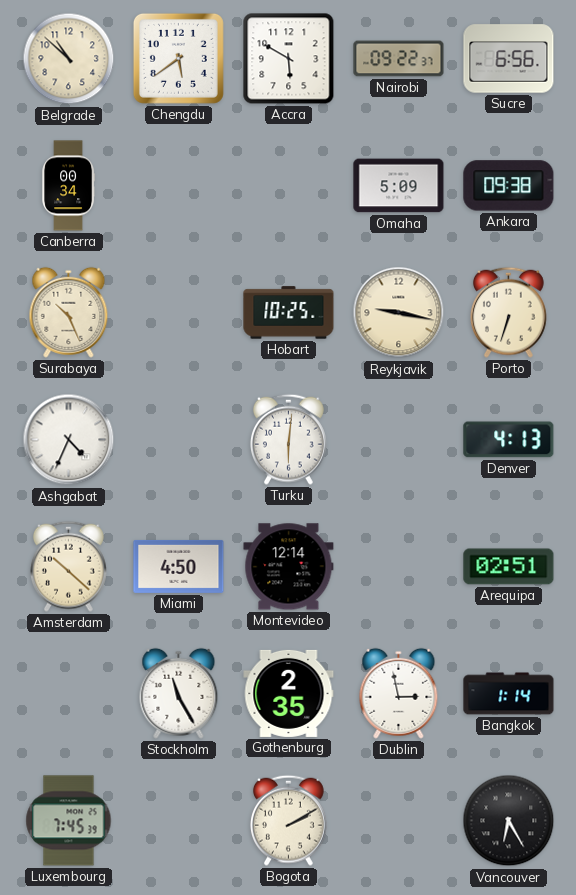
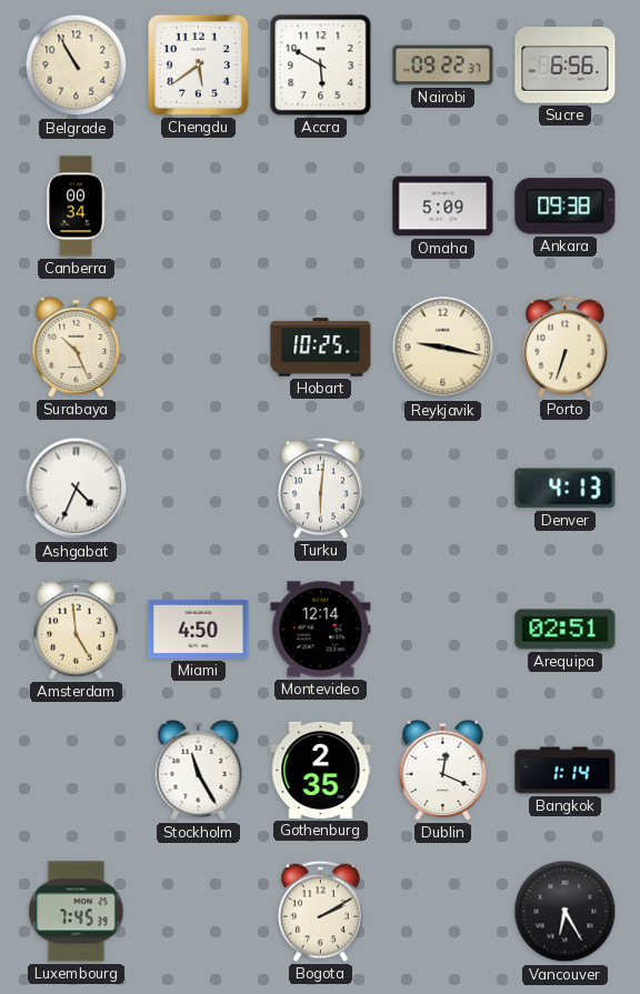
Belgrade: 10:52 -> 10:55 (77, 66)
Amsterdam: 10:22 -> 4:59 (76, 629)
Dublin: 2:58 -> 12:19 (443, 770)
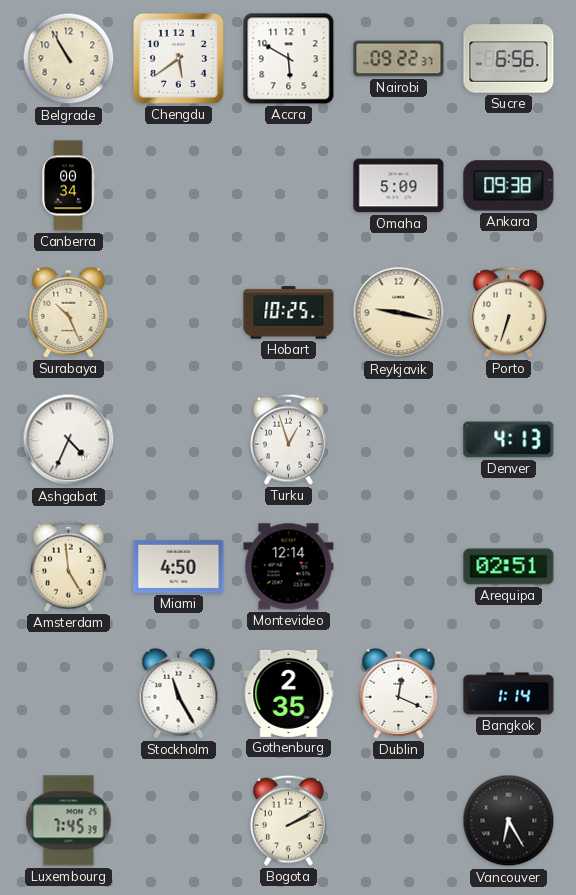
Turku: 6:01 -> 12:57 (288, 439)
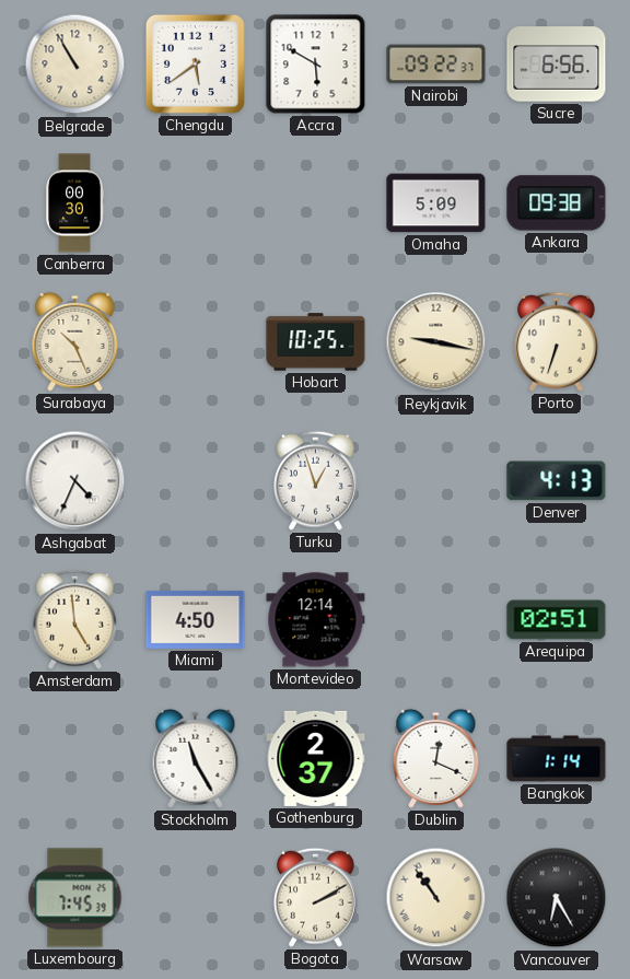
Canberra: 00:34 -> 00:30 (75, 203)
Gothenburg: 2:35 -> 2:37 (316, 758)
Warsaw: none -> 10:54 (436, 898)
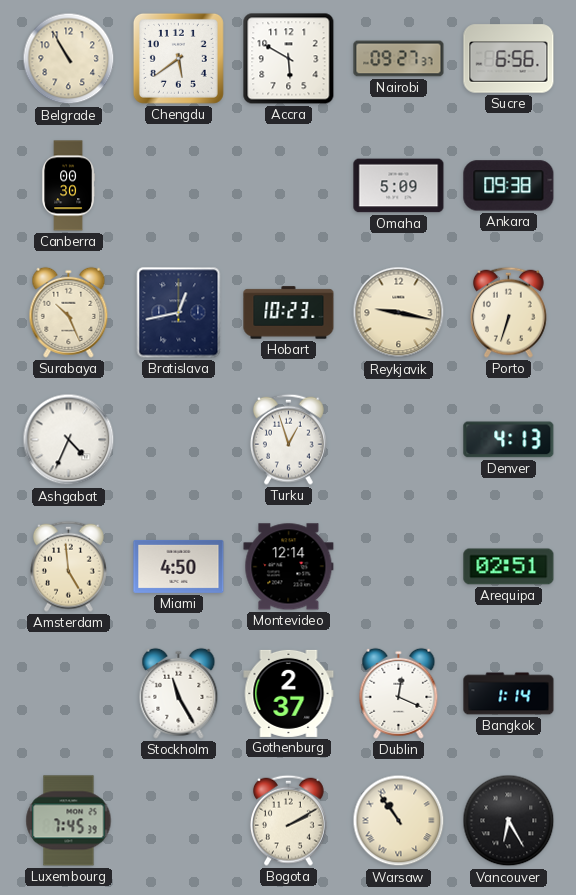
Nairobi: 09:22 -> 09:27 (399, 59)
Bratislava: none -> 12:43 (179, 313)
Hobart: 10:25 -> 10:23 (289, 313)
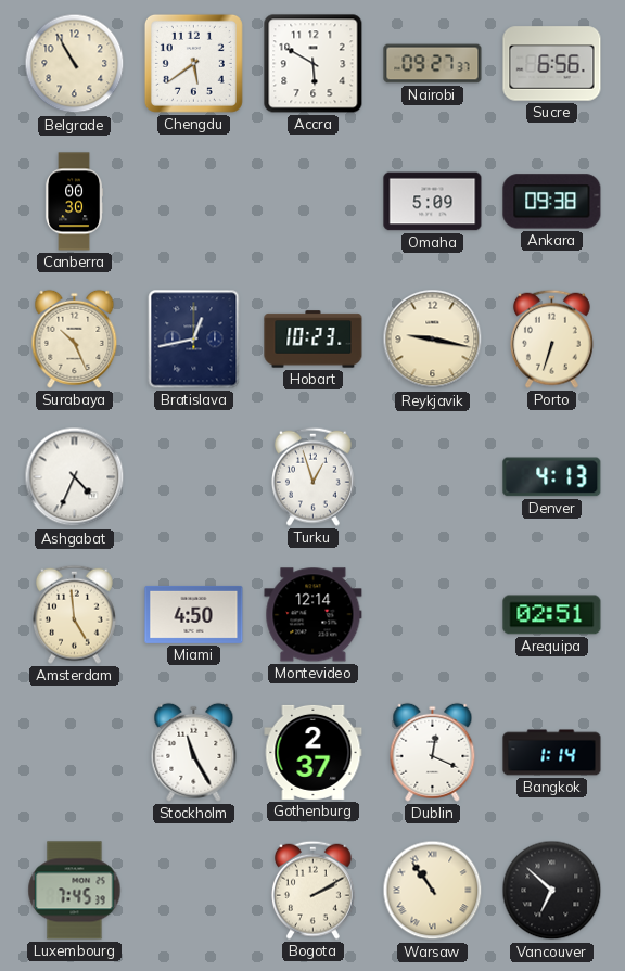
Vancouver: 6:25 -> 6:52 (552, 891)
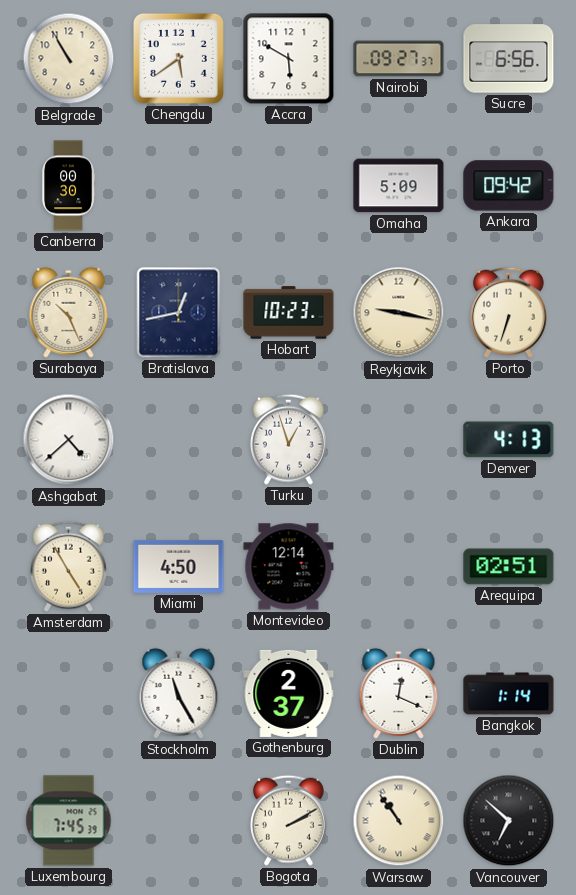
Ankara: 09:38 -> 09:42 (509, 186)
Ashgabat: 4:34 -> 4:38 (69, 440)
Amsterdam: 4:59 -> 4:55 (68, 566)
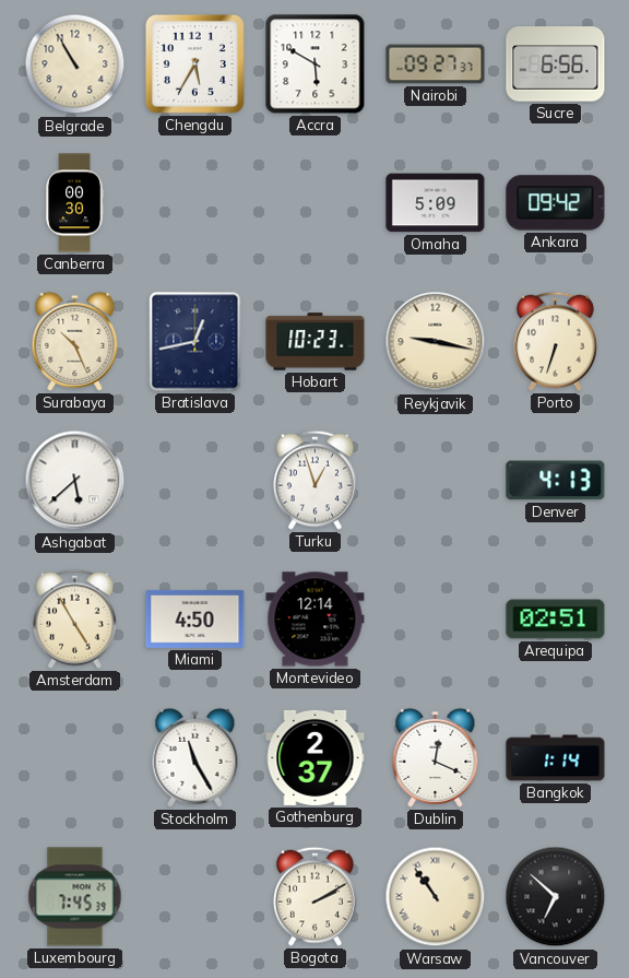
Chengdu: 5:39 -> 5:35 (194, 63)
Ashgabat: 4:38 -> 5:38 (75, 481)
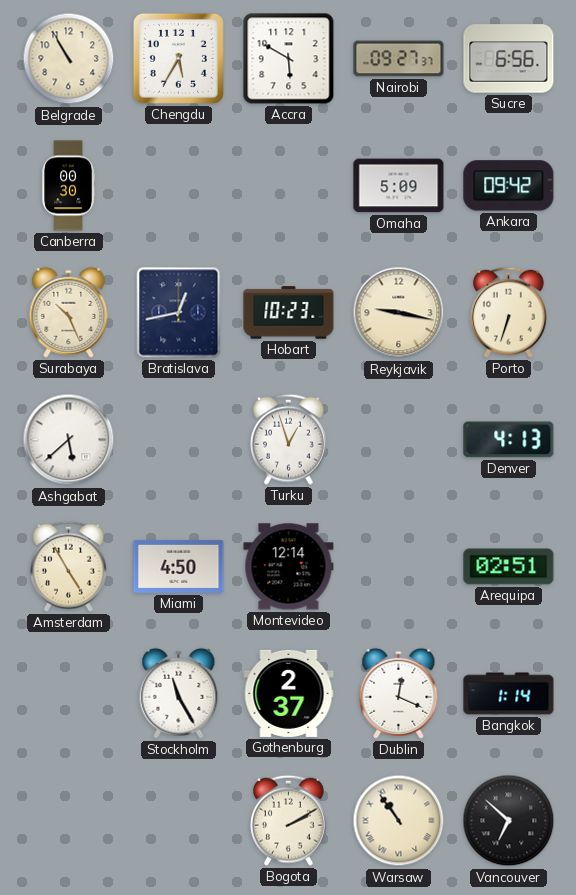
Luxembourg: 7:45 -> none (75, 897)
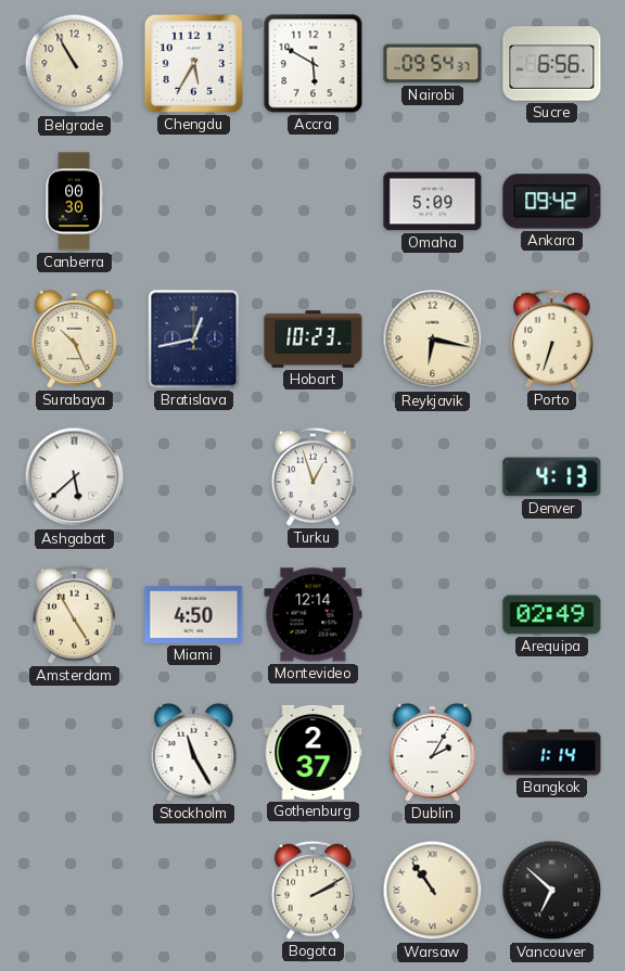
Nairobi: 09:27 -> 09:54 (433, 64)
Reykjavik: 9:17 -> 6:17 (433, 340)
Arequipa: 02:51 -> 02:49 (552, 615)
Dublin: 12:19 -> 2:05 (433, 752)
